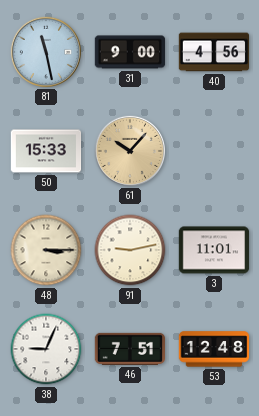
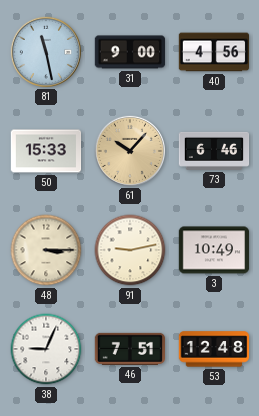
73: none -> 6:46 (214, 151)
3: 11:01 -> 10:49 (214, 250)
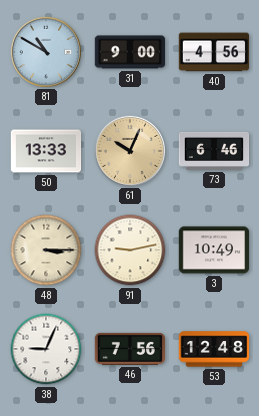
81: 11:28 -> 10:50 (45, 51)
50: 15:33 -> 13:33 (46, 151)
61: 10:07 -> 10:04 (129, 150)
46: 7:51 -> 7:56 (129, 349)
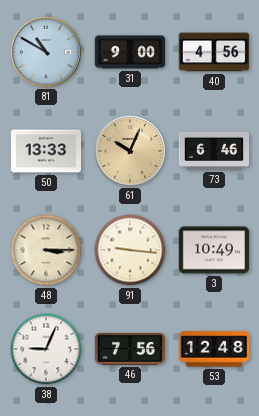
91: 9:13 -> 9:16 (130, 250)
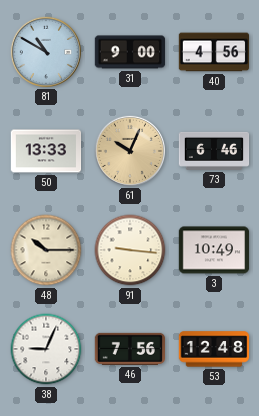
48: 3:15 -> 10:15 (46, 250)
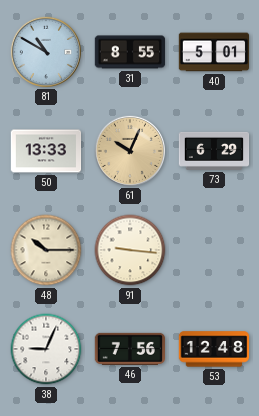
31: 9:00 -> 8:55 (130, 52)
40: 4:56 -> 5:01 (214, 52)
73: 6:46 -> 6:29 (214, 151)
3: 10:49 -> none (214, 250)
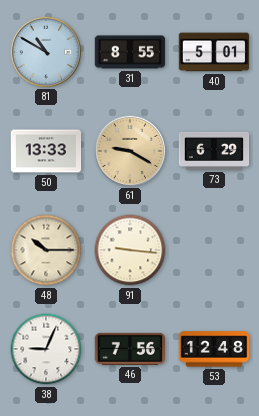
61: 10:04 -> 9:20 (129, 150)
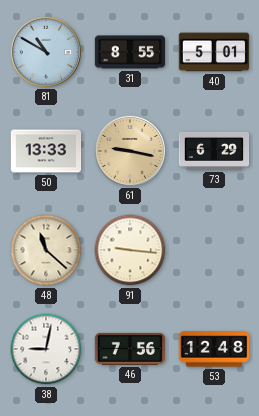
61: 9:20 -> 9:17 (129, 150)
48: 10:15 -> 11:22 (46, 250)
38: 9:04 -> 9:02 (46, 349)
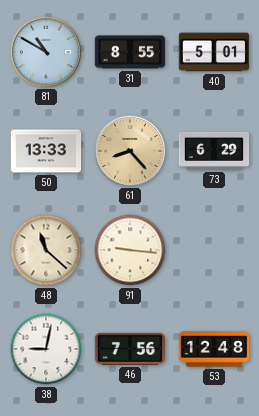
61: 9:17 -> 8:23 (129, 150)
